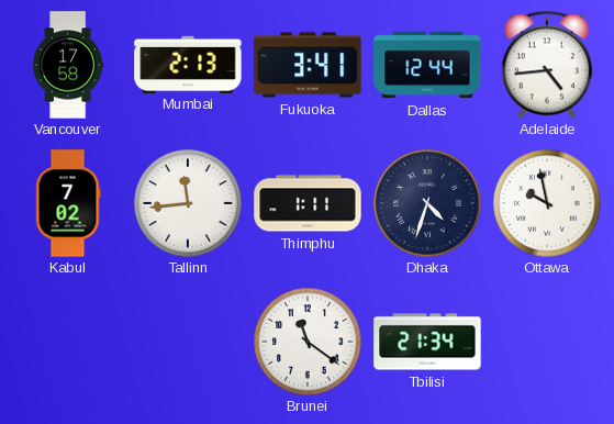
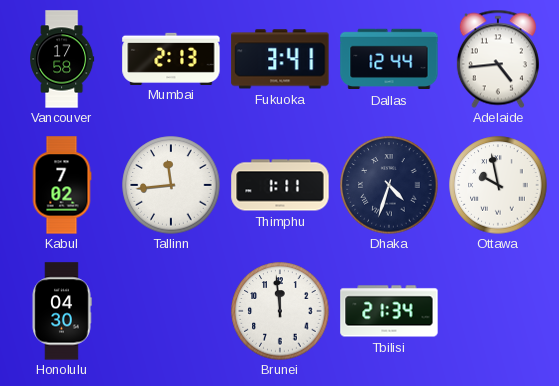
Honolulu: none -> 04:30 (62, 311)
Brunei: 11:21 -> 11:59 (280, 311)
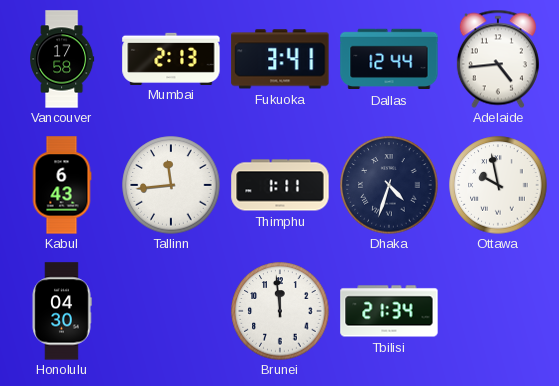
Kabul: 7:02 -> 6:43 (62, 185)
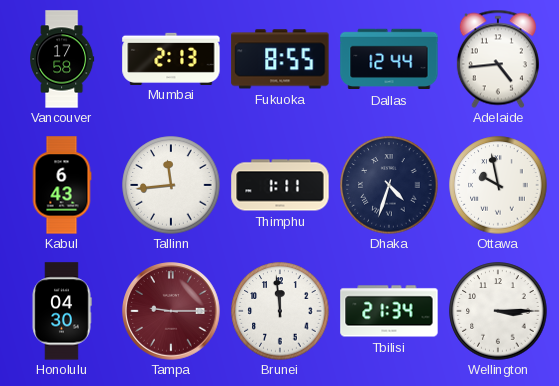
Fukuoka: 3:41 -> 8:55 (280, 59)
Tampa: none -> 9:15 (171, 311)
Wellington: none -> 3:15 (498, 311)
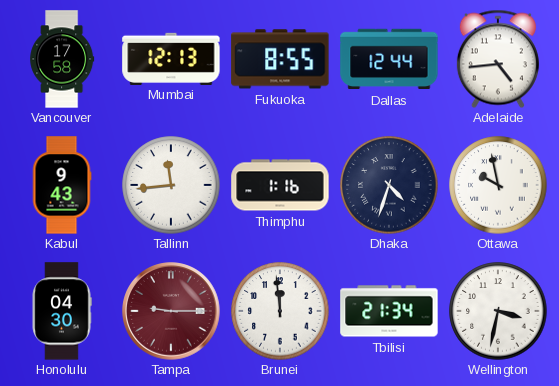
Mumbai: 2:13 -> 12:13 (171, 58)
Kabul: 6:43 -> 9:43 (62, 185)
Thimphu: 1:11 -> 1:16 (280, 185)
Wellington: 3:15 -> 3:32 (498, 311)
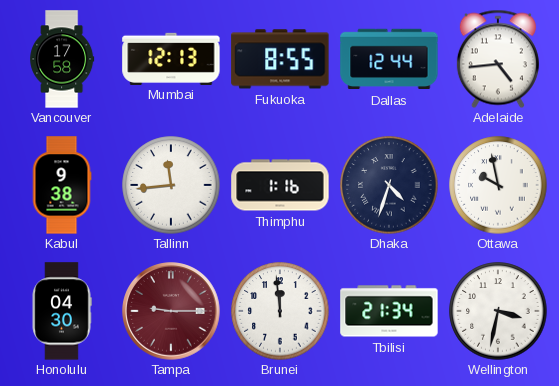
Kabul: 9:43 -> 9:38 (62, 185)
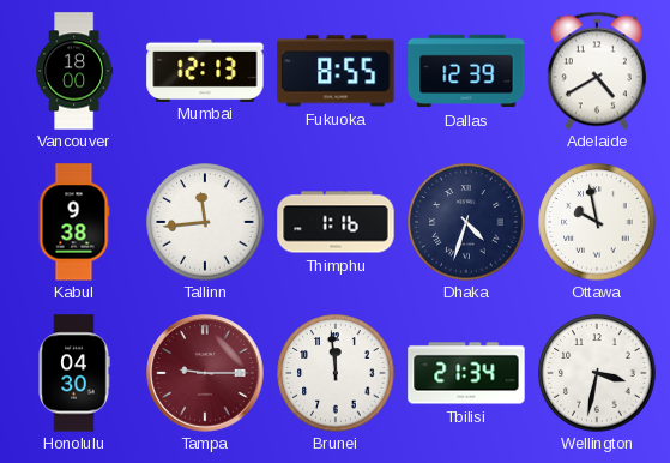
Vancouver: 17:58 -> 18:00 (74, 71)
Dallas: 12:44 -> 12:39 (466, 71)
Adelaide: 4:44 -> 4:40 (597, 71)
